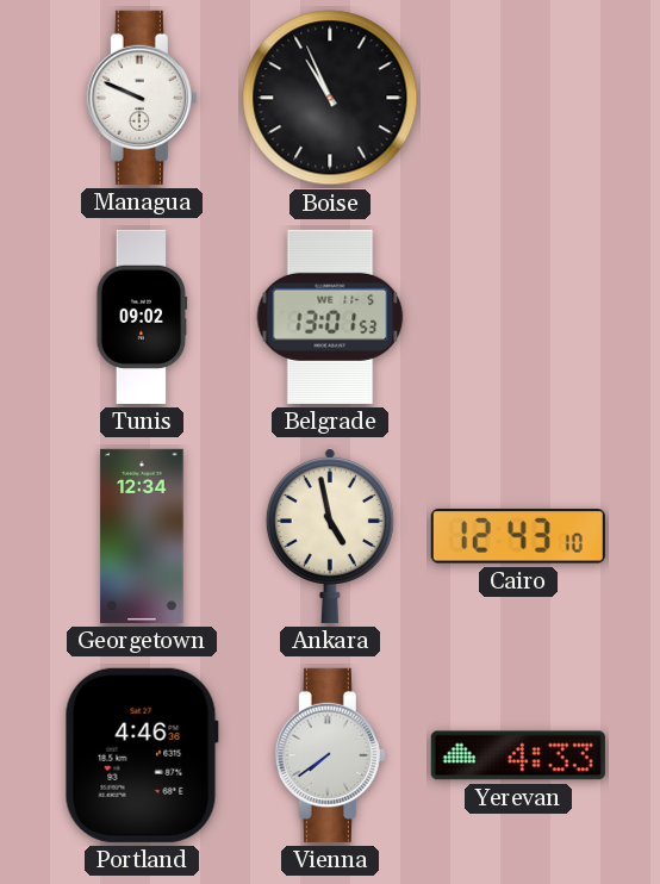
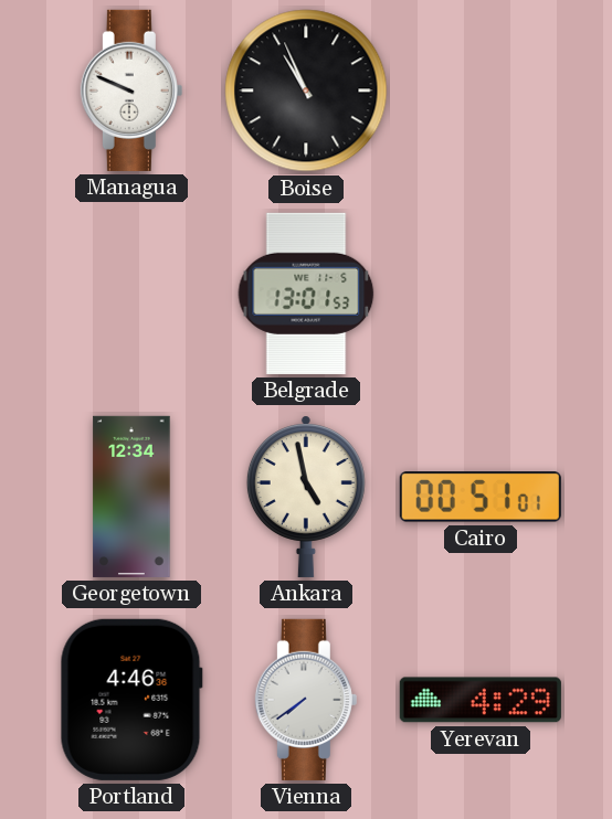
Tunis: 09:02 -> none (142, 317)
Cairo: 12:43 -> 00:51 (481, 497)
Yerevan: 4:33 -> 4:29 (481, 700)
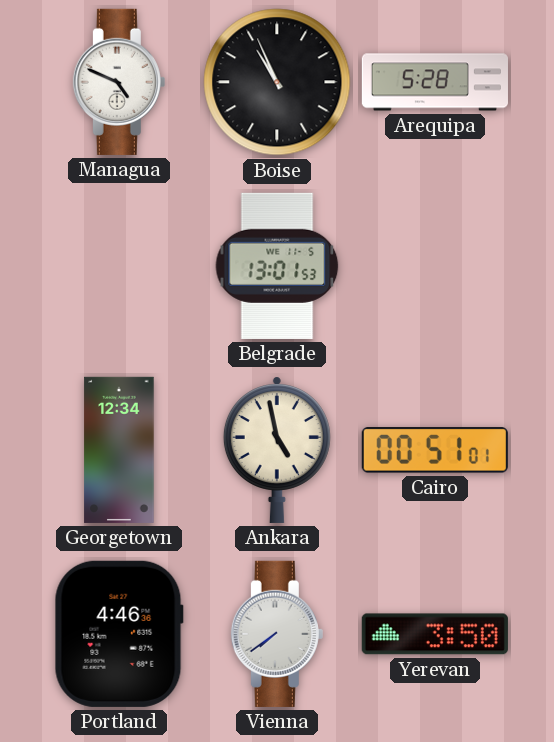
Managua: 9:49 -> 4:49 (119, 82)
Arequipa: none -> 5:28 (435, 82)
Yerevan: 4:29 -> 3:50 (435, 634)
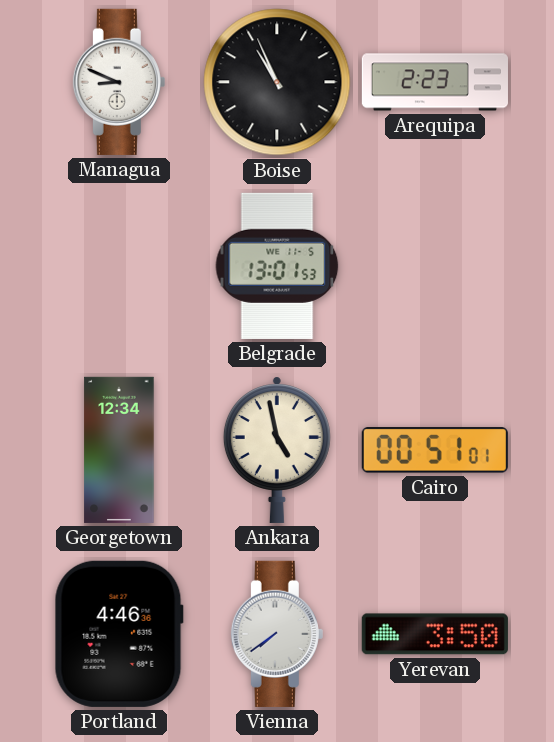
Managua: 4:49 -> 8:49 (119, 82)
Arequipa: 5:28 -> 2:23 (435, 82)
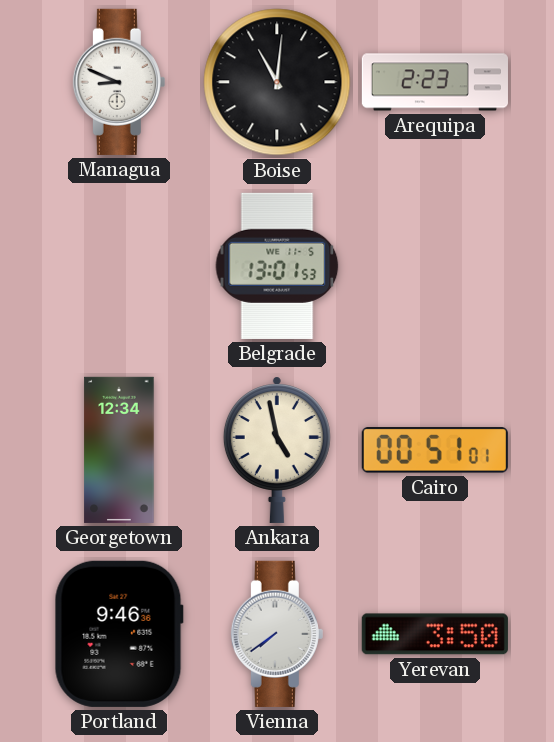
Boise: 10:56 -> 11:01 (277, 82)
Portland: 4:46 -> 9:46 (119, 634)
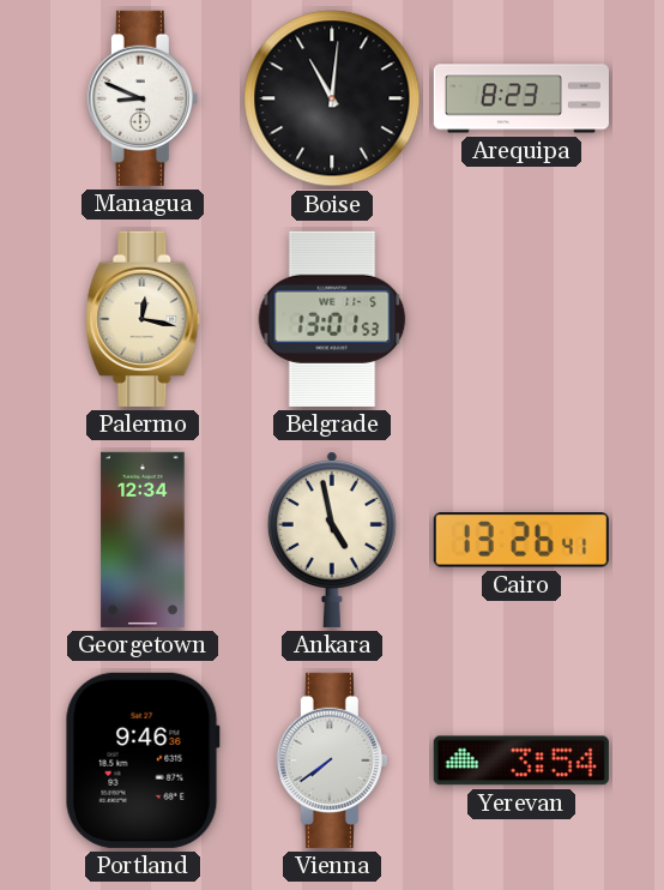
Arequipa: 2:23 -> 8:23 (521, 98)
Palermo: none -> 12:17 (143, 319)
Cairo: 00:51 -> 13:26 (521, 540)
Yerevan: 3:50 -> 3:54 (521, 760)
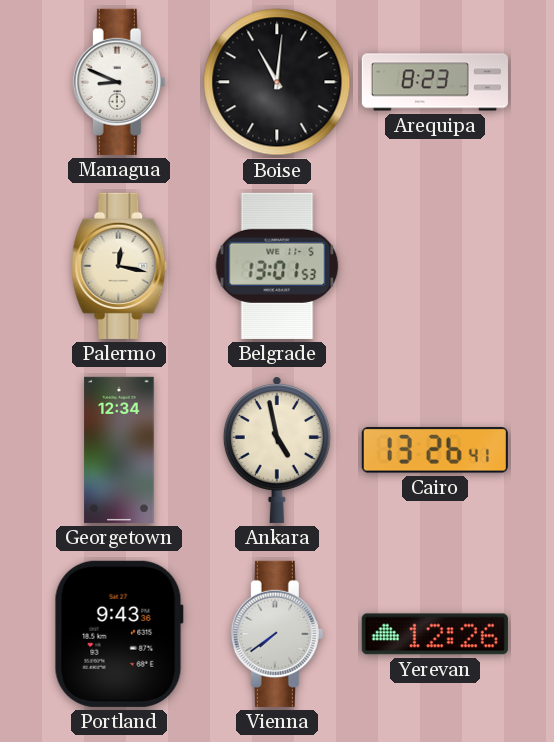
Portland: 9:46 -> 9:43 (119, 634)
Yerevan: 3:54 -> 12:26 (435, 634)
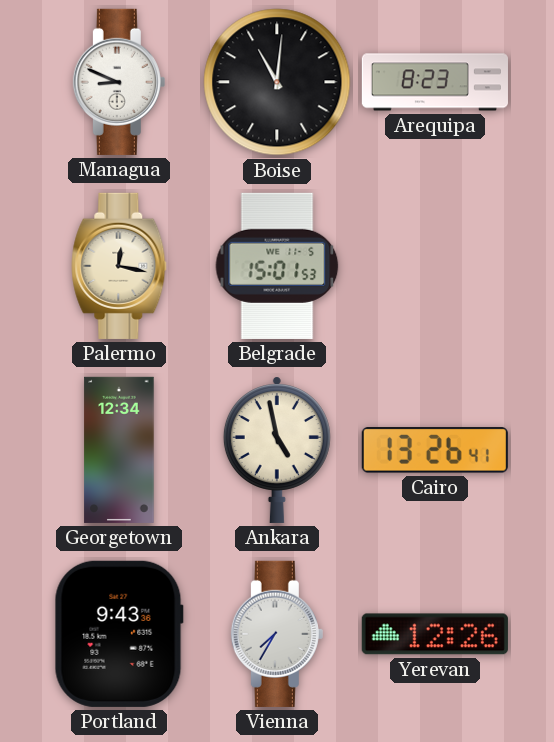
Belgrade: 13:01 -> 15:01 (277, 266)
Vienna: 7:39 -> 7:35 (277, 634)
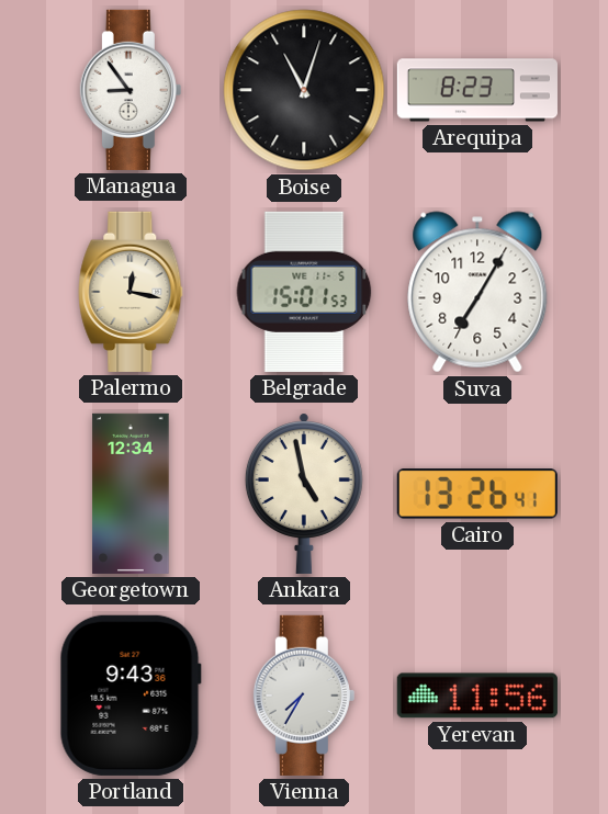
Managua: 8:49 -> 8:54 (131, 90)
Boise: 11:01 -> 11:03 (304, 90)
Suva: none -> 7:05 (477, 292)
Yerevan: 12:26 -> 11:56 (477, 696)
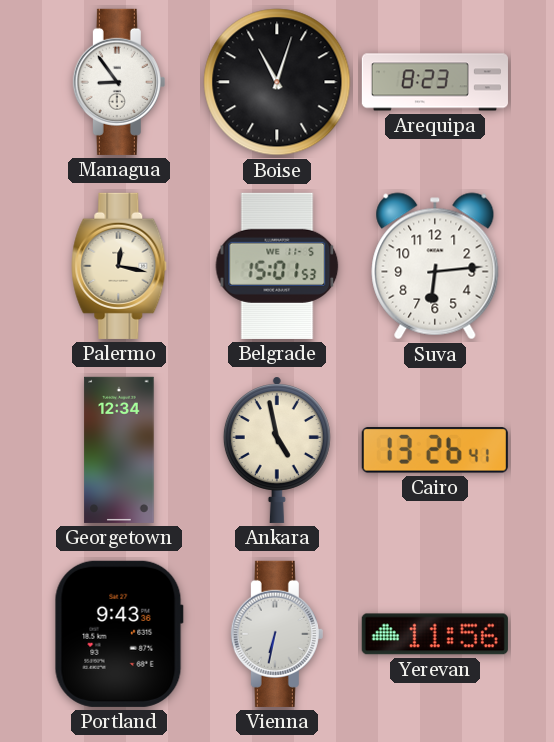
Suva: 7:05 -> 6:14 (435, 266)
Vienna: 7:35 -> 6:32 (277, 634)
